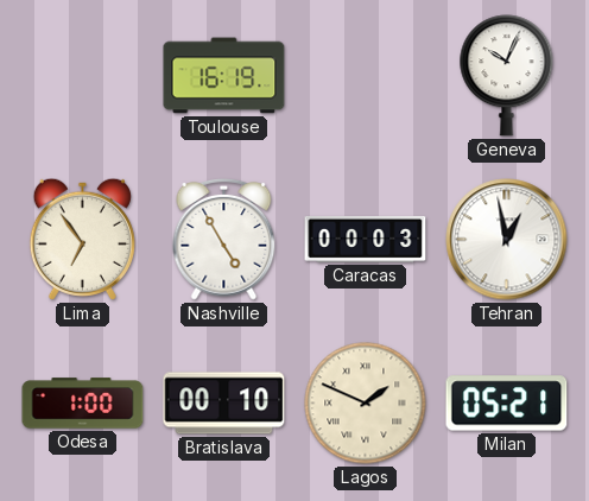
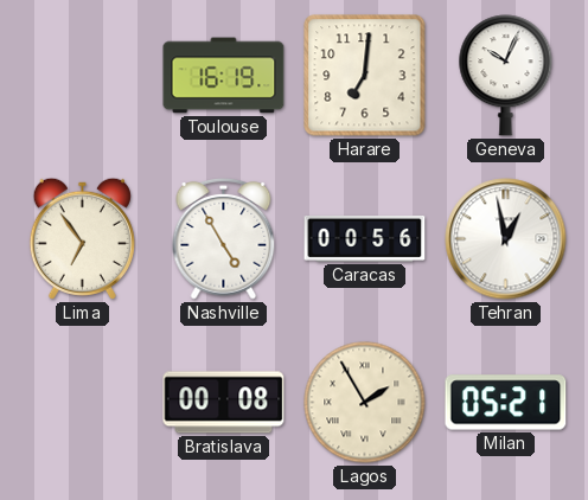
Harare: none -> 7:01 (365, 76)
Caracas: 00:03 -> 00:56 (365, 238)
Odesa: 1:00 -> none (83, 404)
Bratislava: 00:10 -> 00:08 (224, 403)
Lagos: 1:49 -> 1:55 (365, 403)
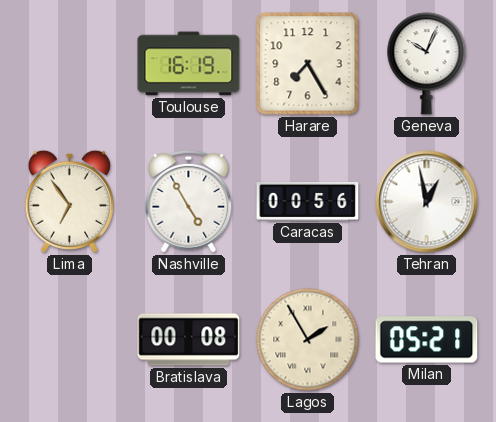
Harare: 7:01 -> 7:25 (308, 64)
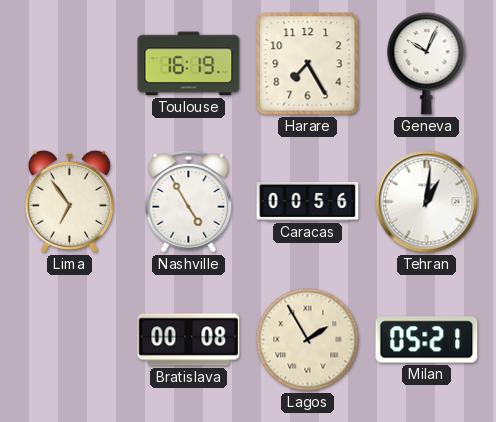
Tehran: 12:58 -> 1:01 (427, 202)
